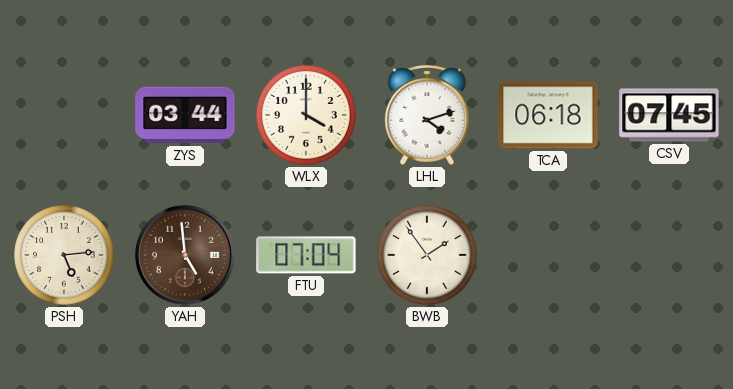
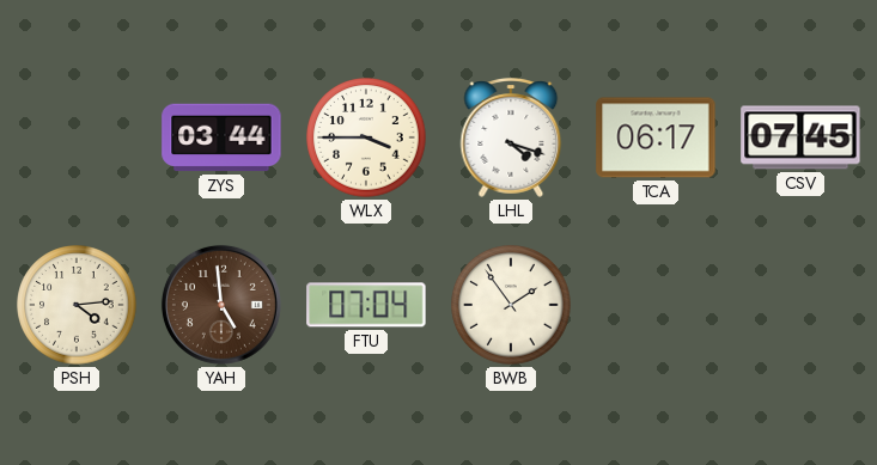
WLX: 4:00 -> 3:45 (366, 137)
LHL: 4:12 -> 4:18 (511, 137)
TCA: 06:18 -> 06:17 (656, 137)
PSH: 5:14 -> 4:14 (77, 305)
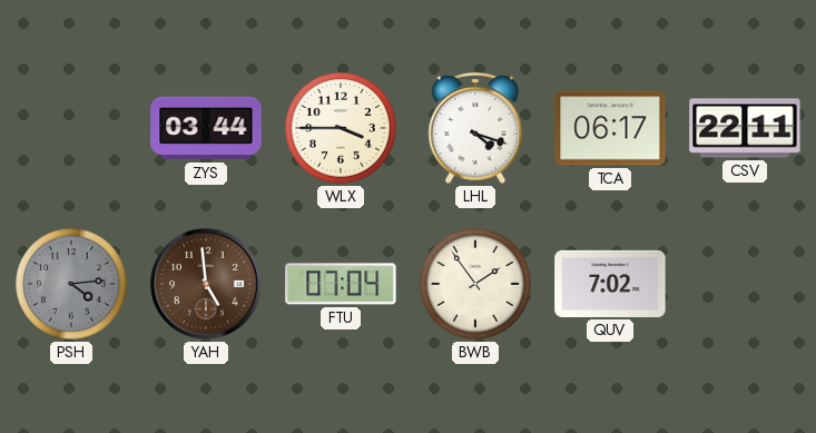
CSV: 07:45 -> 22:11 (745, 128)
PSH dial: cream -> grey (71, 284)
QUV: none -> 7:02 (610, 284)
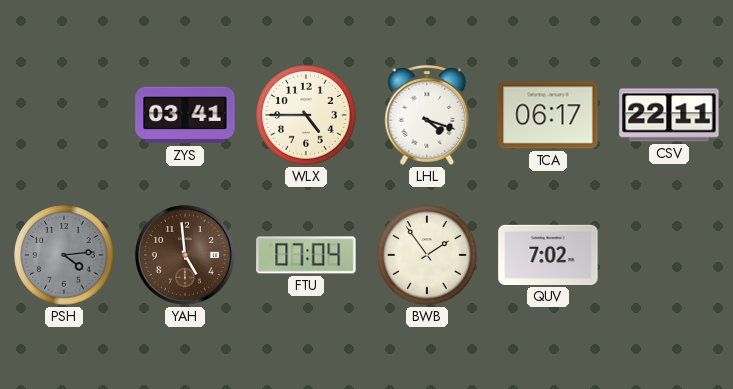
ZYS: 03:44 -> 03:41 (185, 115)
WLX: 3:45 -> 4:45 (306, 115)
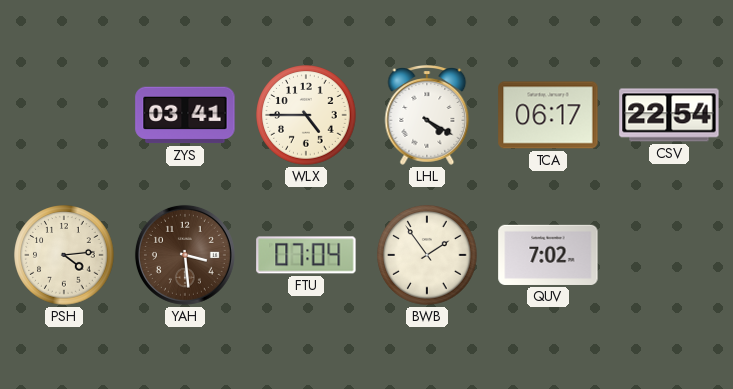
LHL: 4:18 -> 4:20 (427, 115)
CSV: 22:11 -> 22:54 (669, 115)
PSH dial: grey -> cream (64, 255)
YAH: 4:59 -> 3:29 (185, 255)
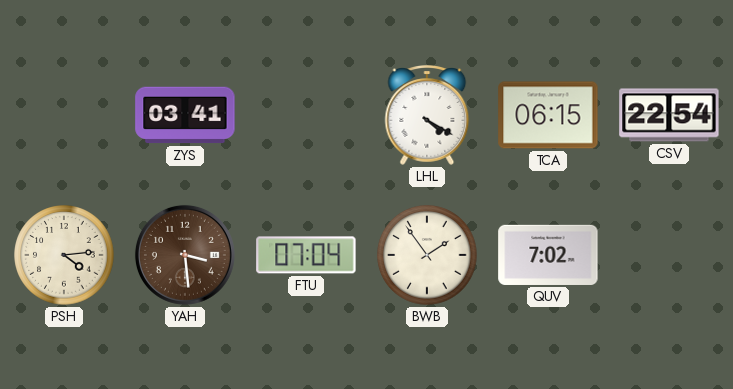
WLX: 4:45 -> none (306, 115)
TCA: 06:17 -> 06:15 (548, 115)
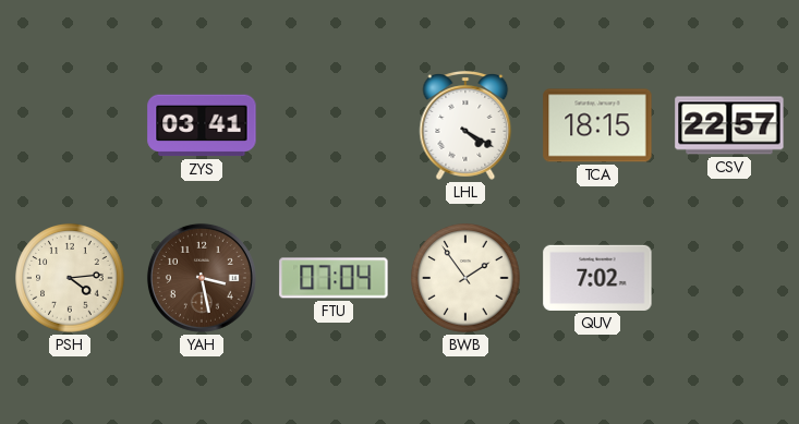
TCA: 06:15 -> 18:15 (597, 125)
CSV: 22:54 -> 22:57 (729, 125)
YAH: 3:29 -> 3:28 (202, 278)
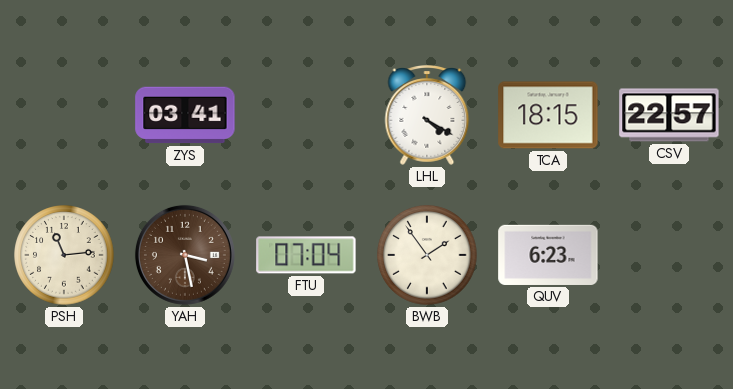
PSH: 4:14 -> 11:14 (64, 255)
QUV: 7:02 -> 6:23 (548, 255)
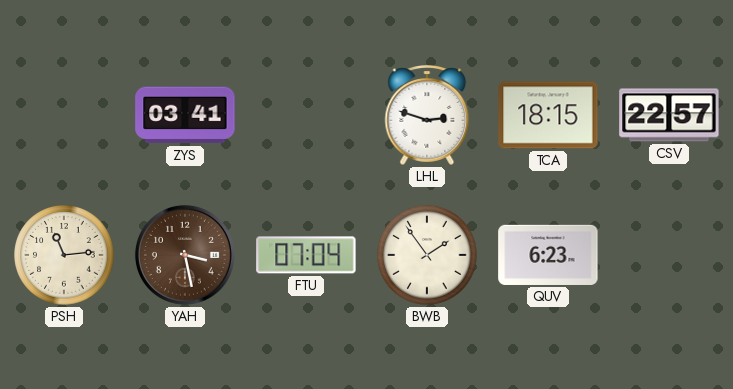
LHL: 4:20 -> 2:48 (427, 115)
